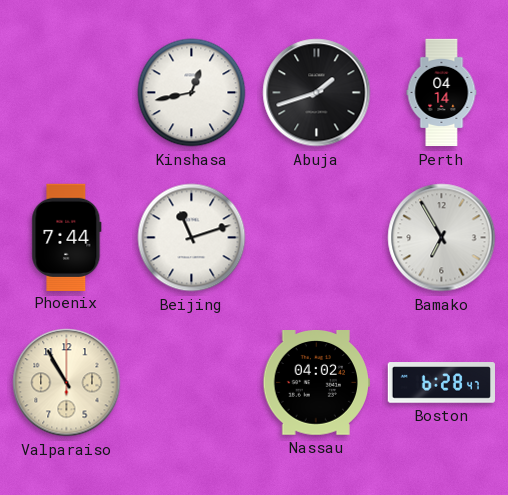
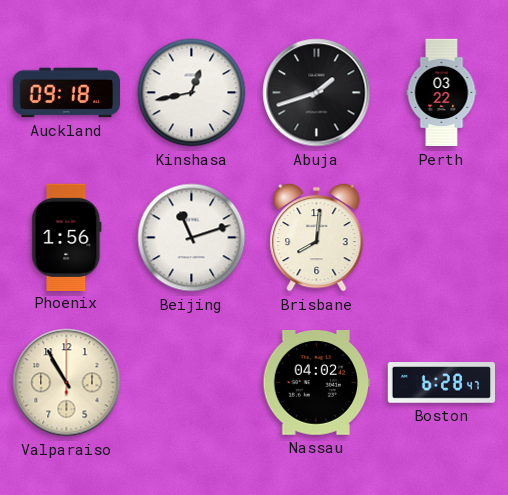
Auckland: none -> 09:18 (66, 93)
Perth: 04:14 -> 03:22 (442, 93)
Phoenix: 7:44 -> 1:56 (67, 237)
Brisbane: none -> 8:01 (317, 237)
Bamako: 6:55 -> none (442, 238)
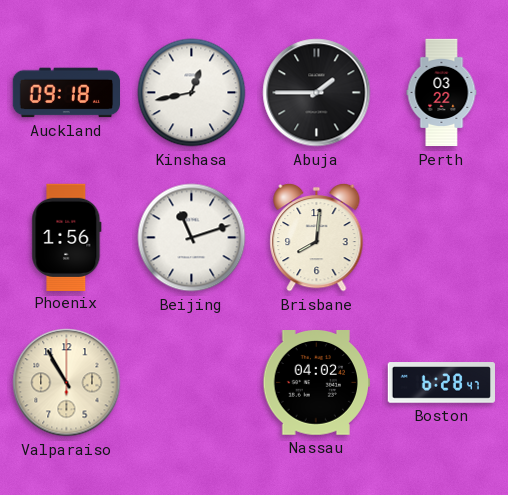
Abuja: 1:42 -> 1:45 (317, 93)
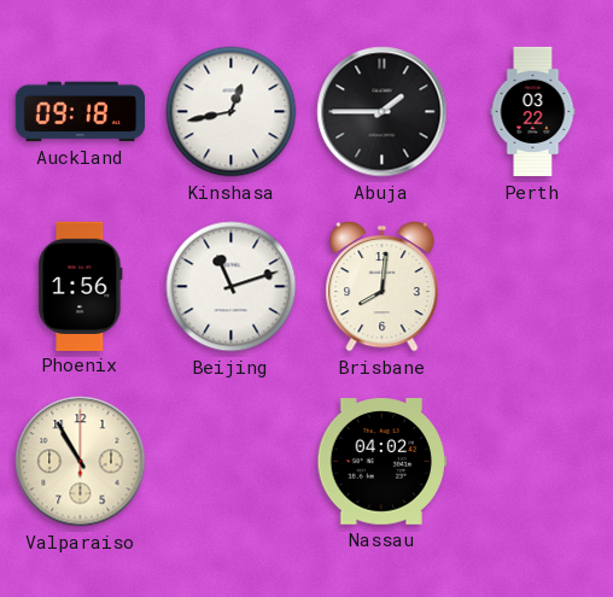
Boston: 6:28 -> none (441, 383)
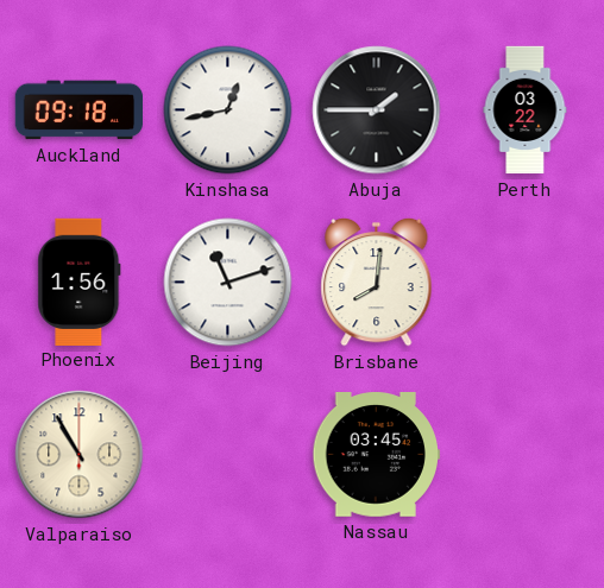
Nassau: 04:02 -> 03:45 (376, 455)
